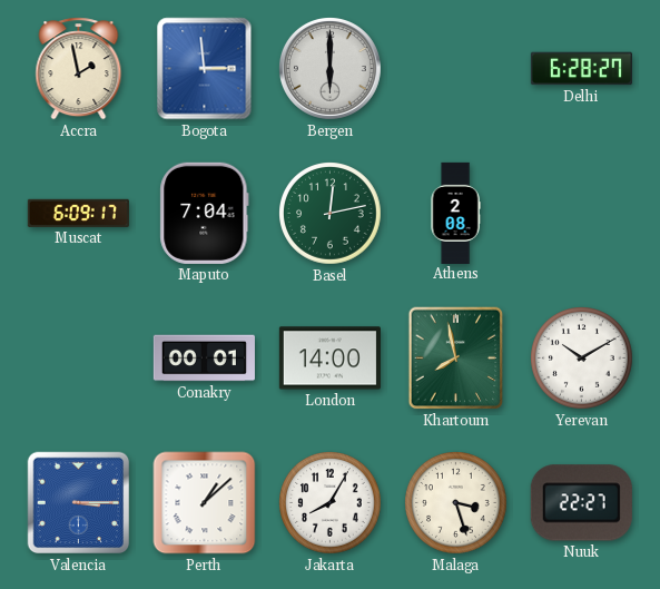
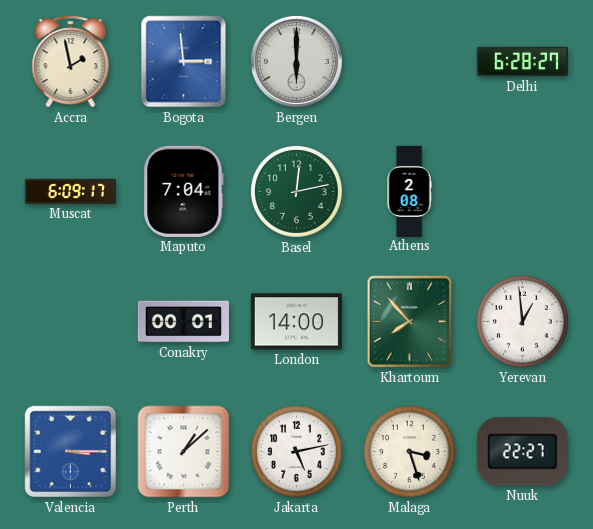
Khartoum: 7:58 -> 7:53 (410, 322)
Yerevan: 10:10 -> 12:59 (523, 322)
Jakarta: 8:05 -> 5:13 (297, 452)
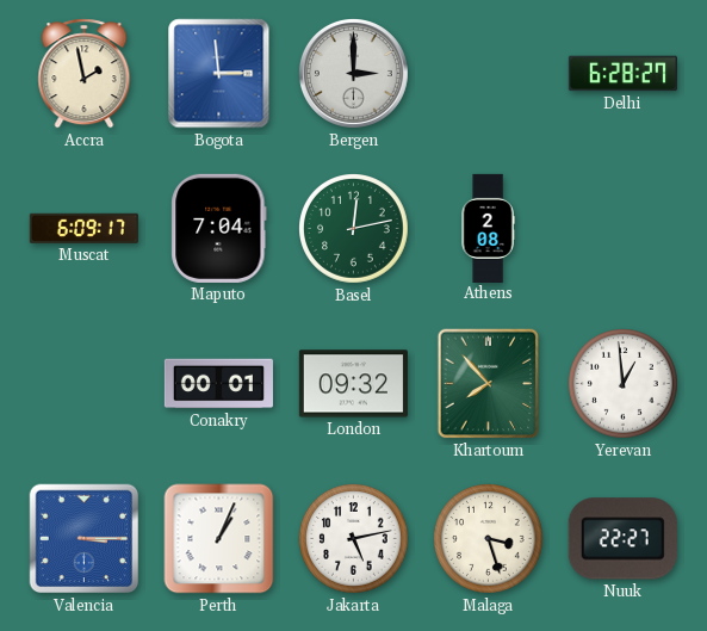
Bergen: 6:00 -> 3:00 (353, 73)
London: 14:00 -> 09:32 (353, 384)
Perth: 1:08 -> 1:04 (219, 539)
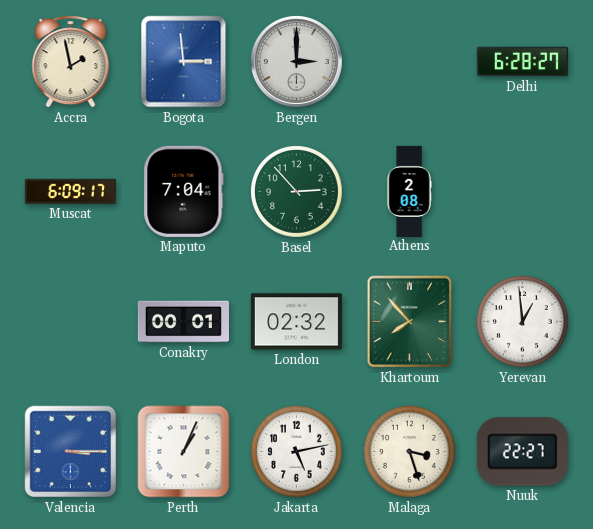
Basel: 12:13 -> 2:53 (297, 192)
London: 09:32 -> 02:32 (296, 322)
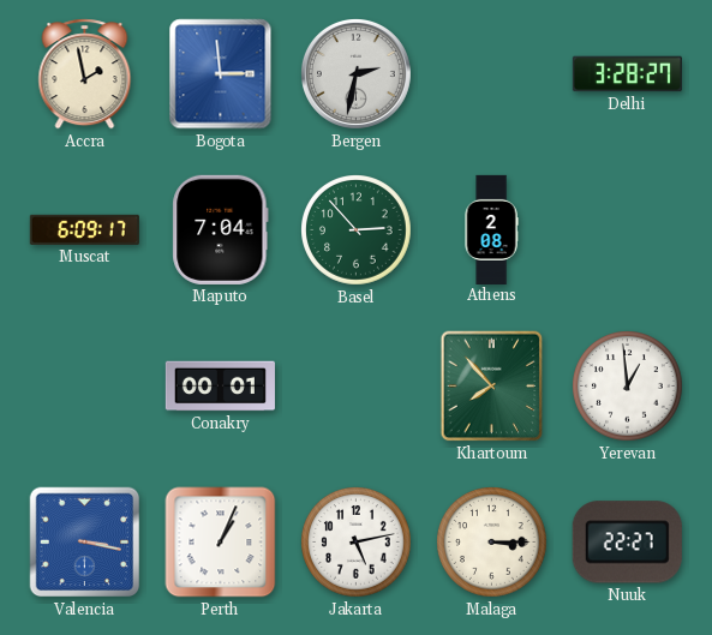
Bergen: 3:00 -> 2:32 (355, 73)
Delhi: 6:28 -> 3:28 (627, 74)
London: 02:32 -> none (296, 322)
Valencia: 3:15 -> 3:17 (85, 543)
Malaga: 3:27 -> 3:15 (492, 543)
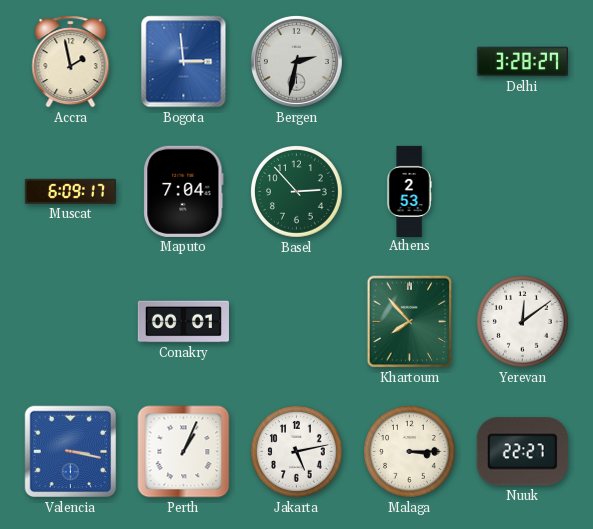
Athens: 2:08 -> 2:53 (409, 191)
Yerevan: 12:59 -> 12:09 (523, 322)
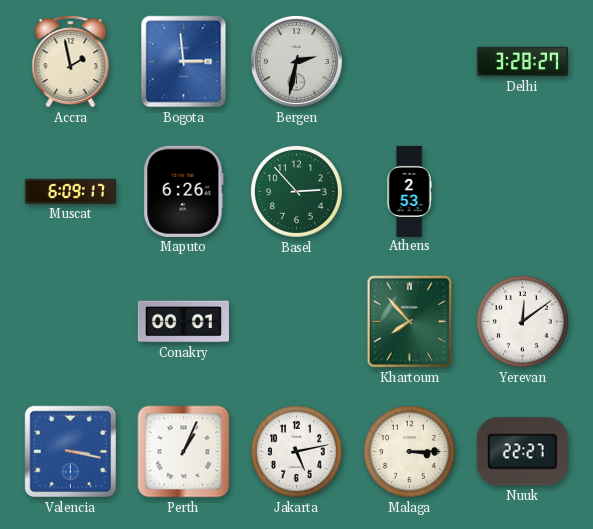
Maputo: 7:04 -> 6:26 (184, 191)
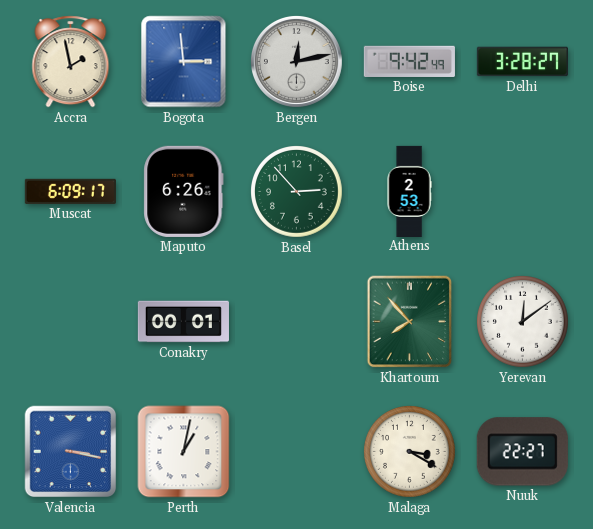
Bergen: 2:32 -> 12:13 (296, 61)
Boise: none -> 9:42 (409, 61)
Perth: 1:04 -> 1:02 (184, 452)
Jakarta: 5:13 -> none (297, 452)
Malaga: 3:15 -> 3:20 (410, 452)
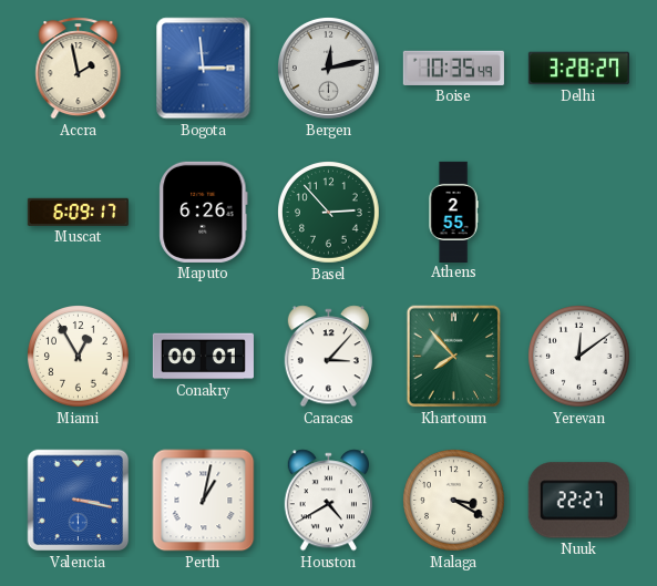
Boise: 9:42 -> 10:35 (453, 68)
Athens: 2:53 -> 2:55 (453, 212)
Miami: none -> 12:55 (79, 357)
Caracas: none -> 3:07 (328, 357)
Houston: none -> 4:40 (328, 501)
